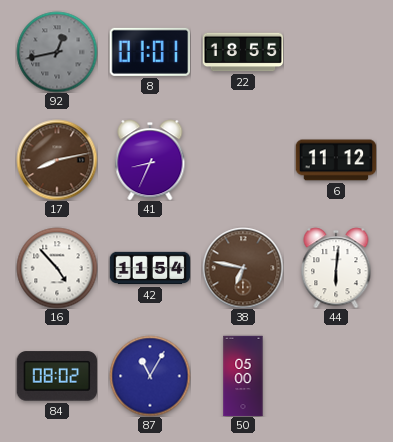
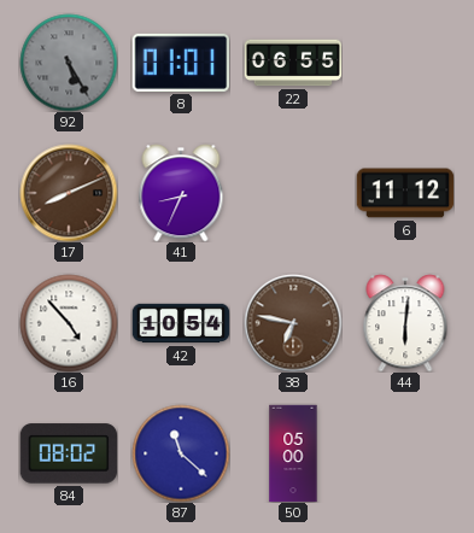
92: 12:43 -> 5:25 (69, 63)
22: 18:55 -> 06:55 (293, 63)
17: 8:13 -> 8:11 (69, 193)
42: 11:54 -> 10:54 (181, 323)
87: 11:05 -> 11:22 (181, 453)
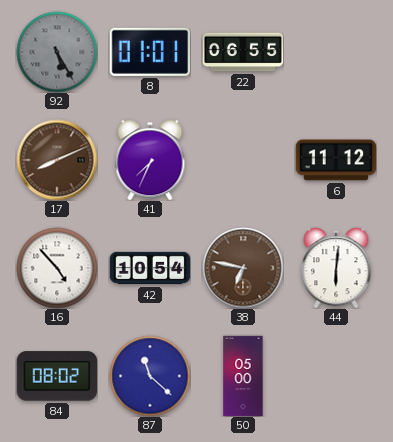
41: 8:34 -> 7:34 (150, 160)
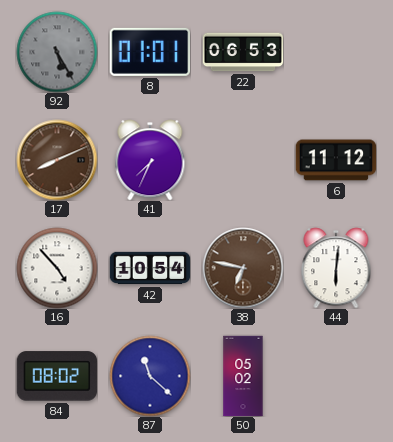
22: 06:55 -> 06:53 (243, 52)
50: 05:00 -> 05:02 (243, 376)
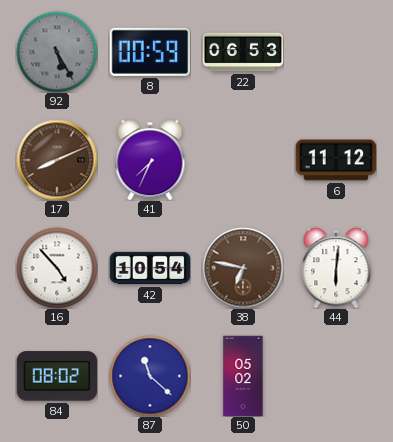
8: 01:01 -> 00:59 (150, 52)
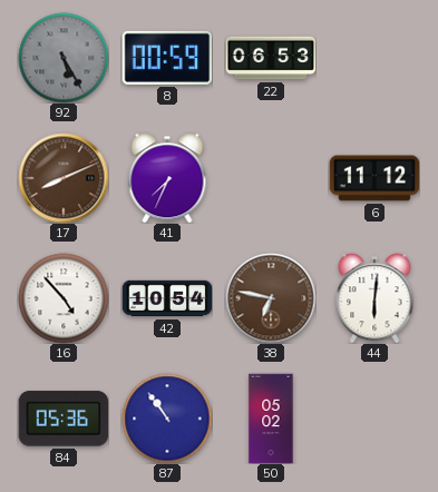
84: 08:02 -> 05:36 (64, 419)
87: 11:22 -> 10:54 (167, 419)
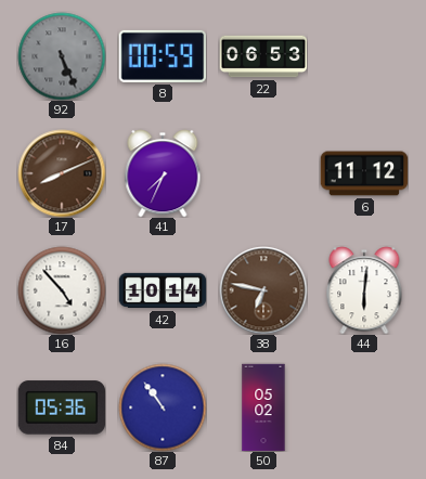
92: 5:25 -> 5:26 (62, 56)
42: 10:54 -> 10:14 (163, 290)
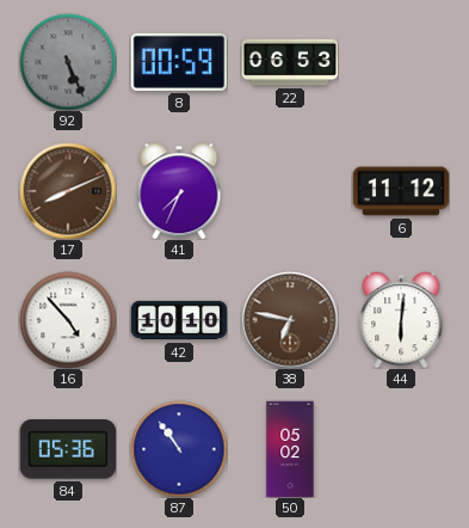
42: 10:14 -> 10:10 (179, 320)
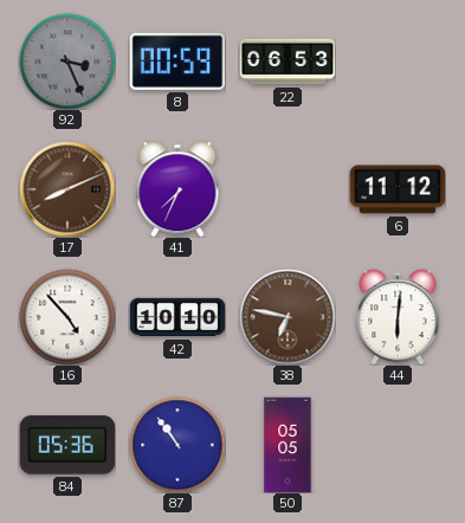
92: 5:26 -> 3:26 (67, 62)
50: 05:02 -> 05:05 (288, 445)
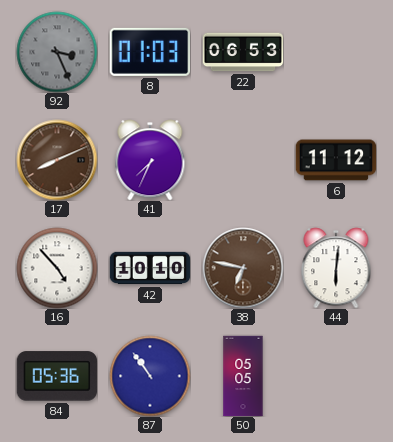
8: 00:59 -> 01:03 (150, 52)
